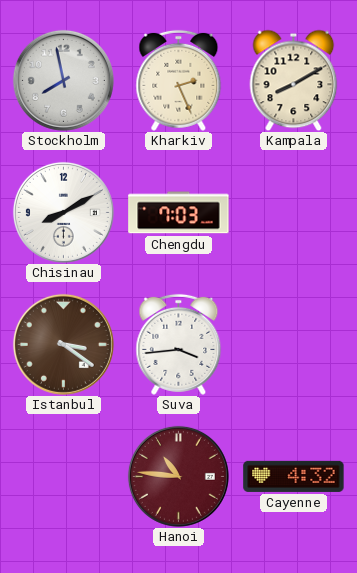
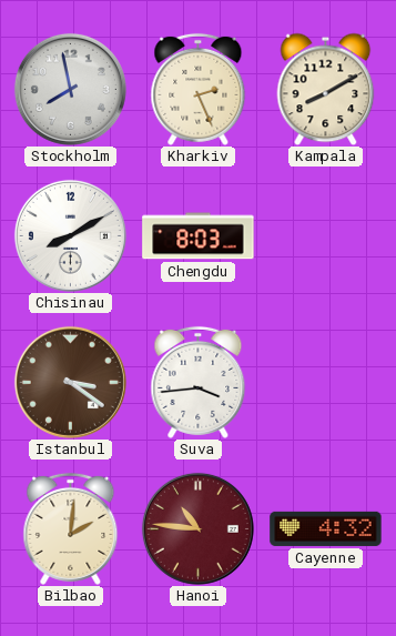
Chengdu: 7:03 -> 8:03 (199, 236)
Bilbao: none -> 2:01 (71, 528)
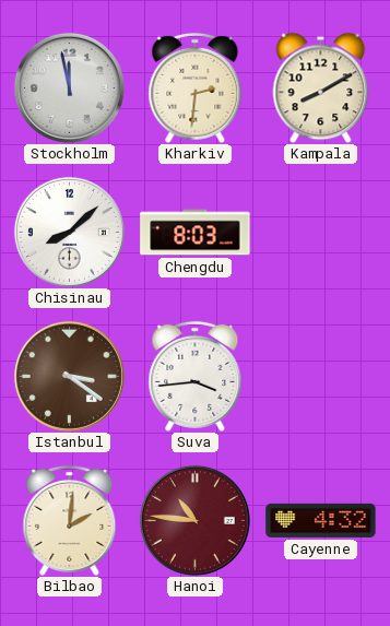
Stockholm: 7:58 -> 11:58 (69, 87)
Kharkiv: 2:26 -> 2:31 (196, 87)
Chisinau: 8:10 -> 8:08 (69, 232)
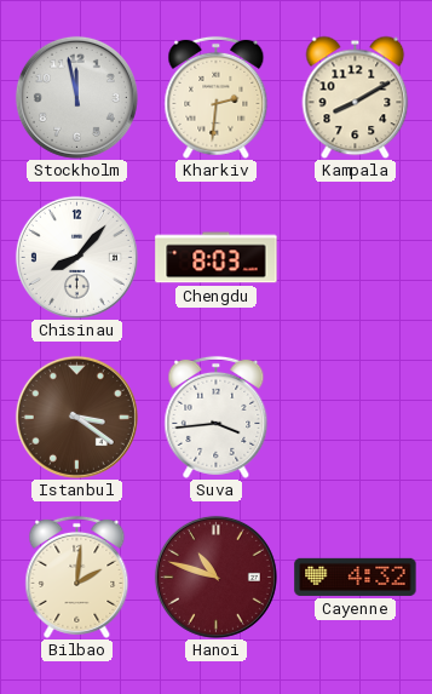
Chisinau: 8:08 -> 8:07 (76, 257)
Hanoi: 10:46 -> 10:48 (215, 577)
